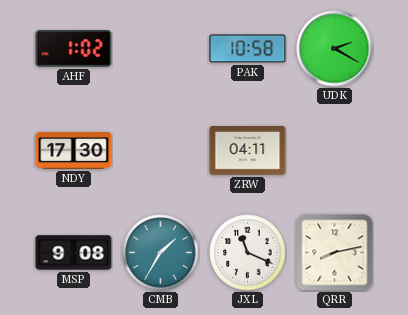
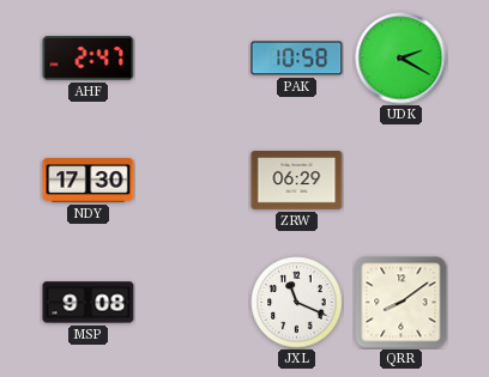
AHF: 1:02 -> 2:47 (89, 59)
ZRW: 04:11 -> 06:29 (297, 181)
CMB: 1:35 -> none (161, 253)
QRR: 8:13 -> 8:09 (402, 303)
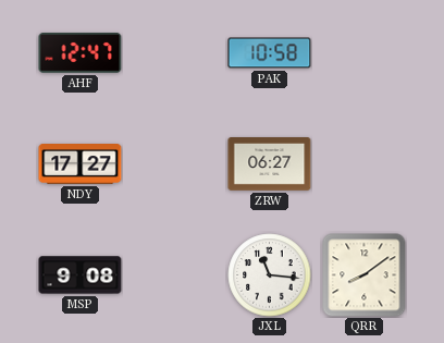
AHF: 2:47 -> 12:47 (81, 53)
UDK: 2:20 -> none (402, 59)
NDY: 17:30 -> 17:27 (81, 164)
ZRW: 06:29 -> 06:27 (270, 164)
JXL: 11:19 -> 11:16 (270, 275)
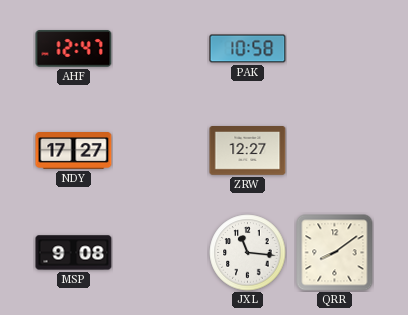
ZRW: 06:27 -> 12:27 (248, 151)
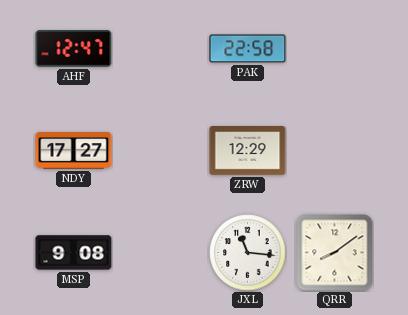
PAK: 10:58 -> 22:58 (248, 49)
ZRW: 12:27 -> 12:29 (248, 151)
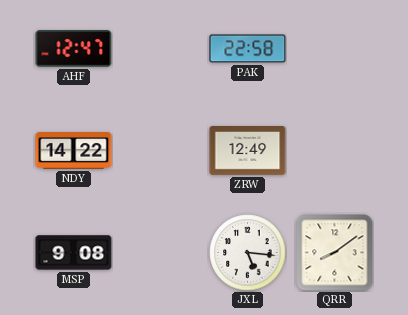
NDY: 17:27 -> 14:22 (74, 151)
ZRW: 12:29 -> 12:49 (248, 151)
JXL: 11:16 -> 5:16 (248, 253)
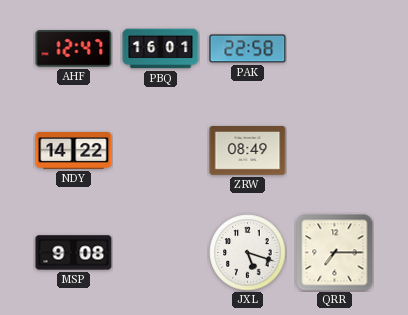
PBQ: none -> 16:01 (161, 49)
ZRW: 12:49 -> 08:49 (248, 151)
JXL: 5:16 -> 5:18 (248, 253)
QRR: 8:09 -> 7:15 (335, 253)
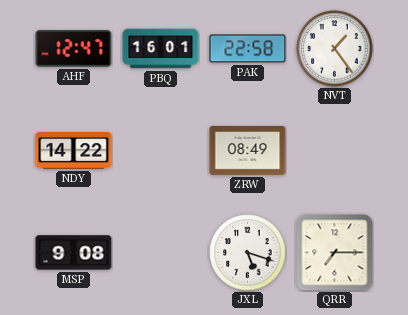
NVT: none -> 1:24 (335, 49)
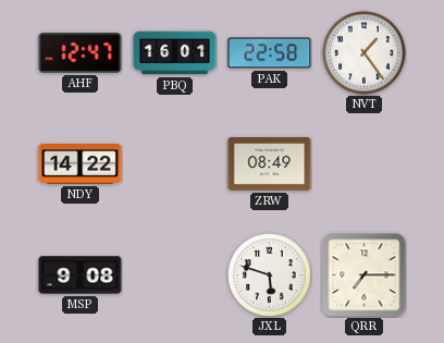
JXL: 5:18 -> 5:48 (270, 275)
